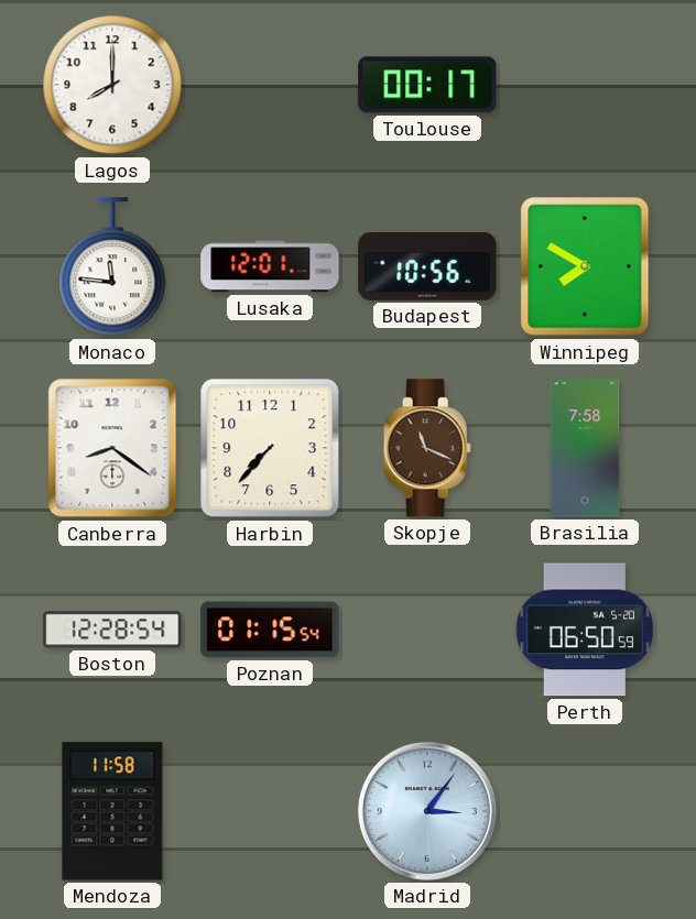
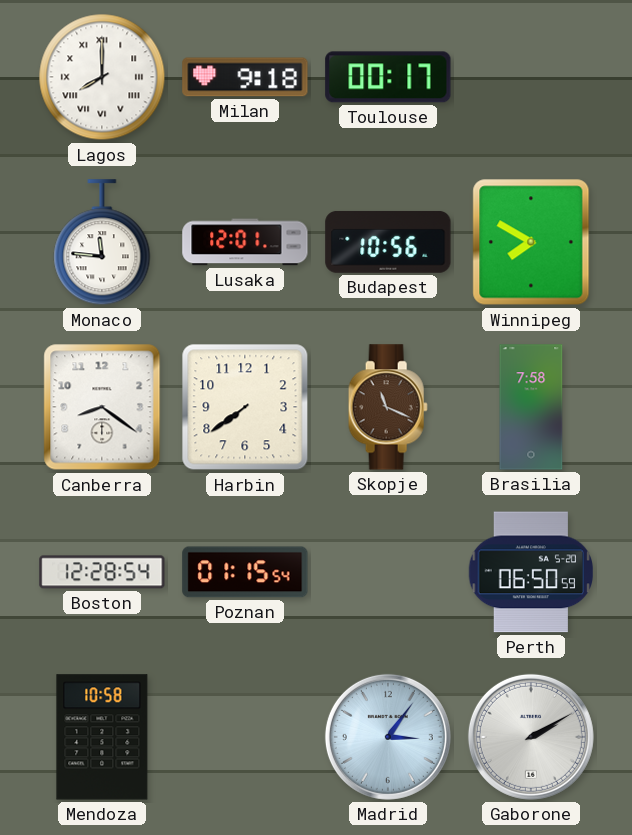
Lagos numerals: Arabic -> Roman (102, 77)
Milan: none -> 9:18 (245, 77)
Harbin: 7:37 -> 7:39 (245, 407)
Mendoza: 11:58 -> 10:58 (102, 737)
Gaborone: none -> 2:10 (531, 737)
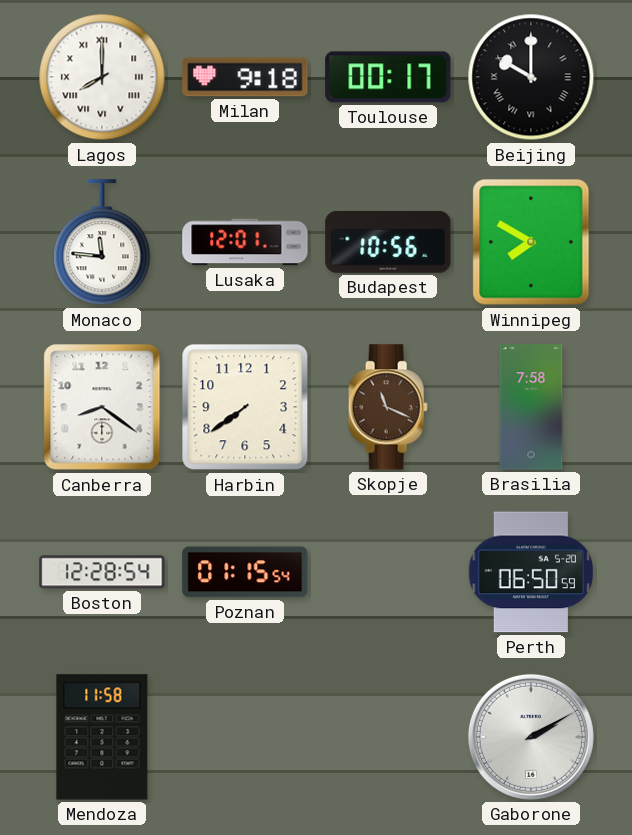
Beijing: none -> 10:00 (531, 77)
Mendoza: 10:58 -> 11:58 (102, 737)
Madrid: 3:06 -> none (388, 737)
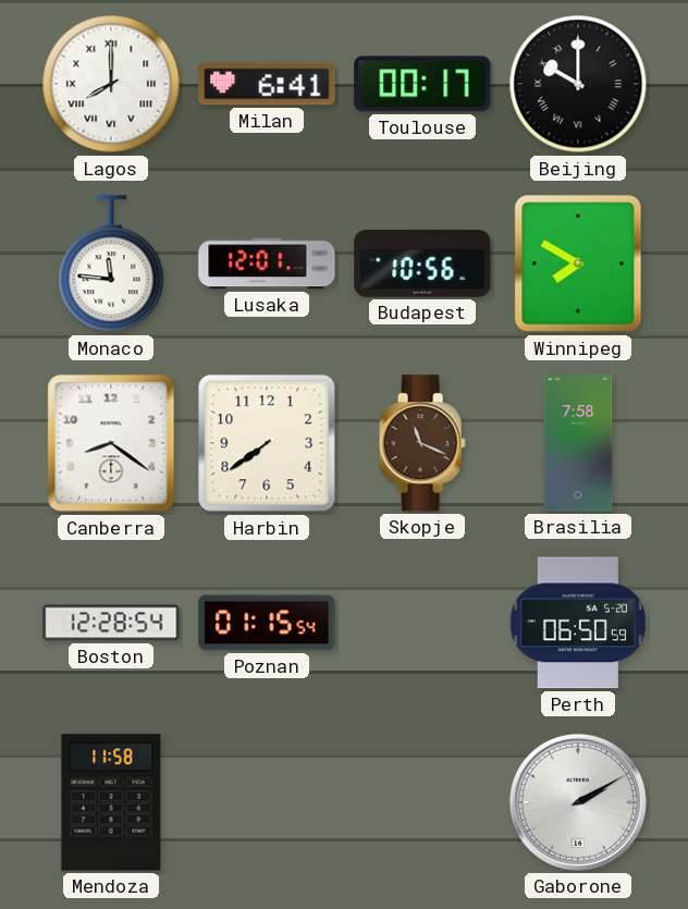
Milan: 9:18 -> 6:41 (267, 84)
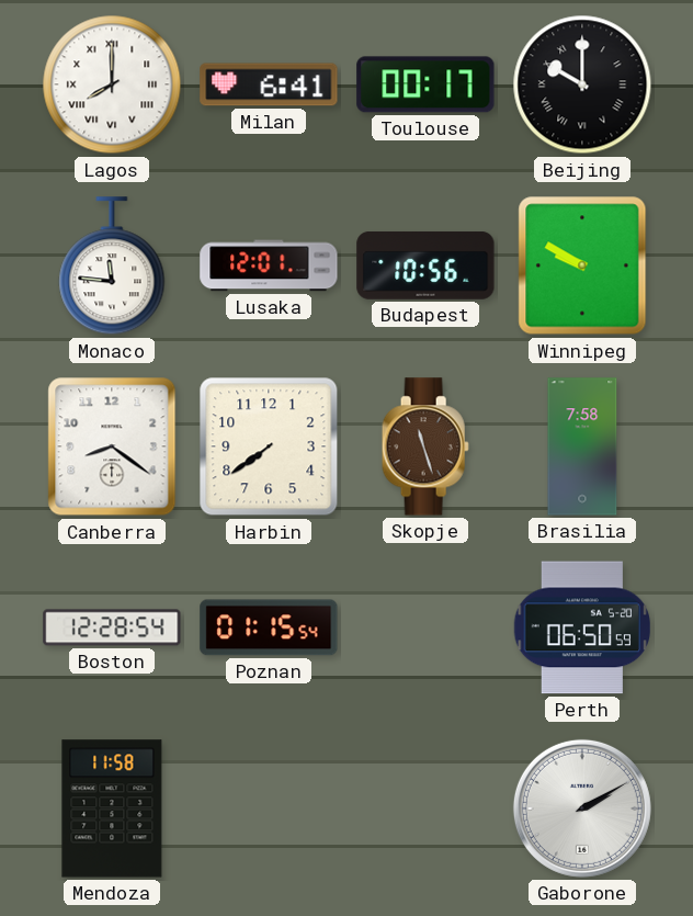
Winnipeg: 7:50 -> 9:50 (582, 265)
Skopje: 11:19 -> 11:27 (425, 446)
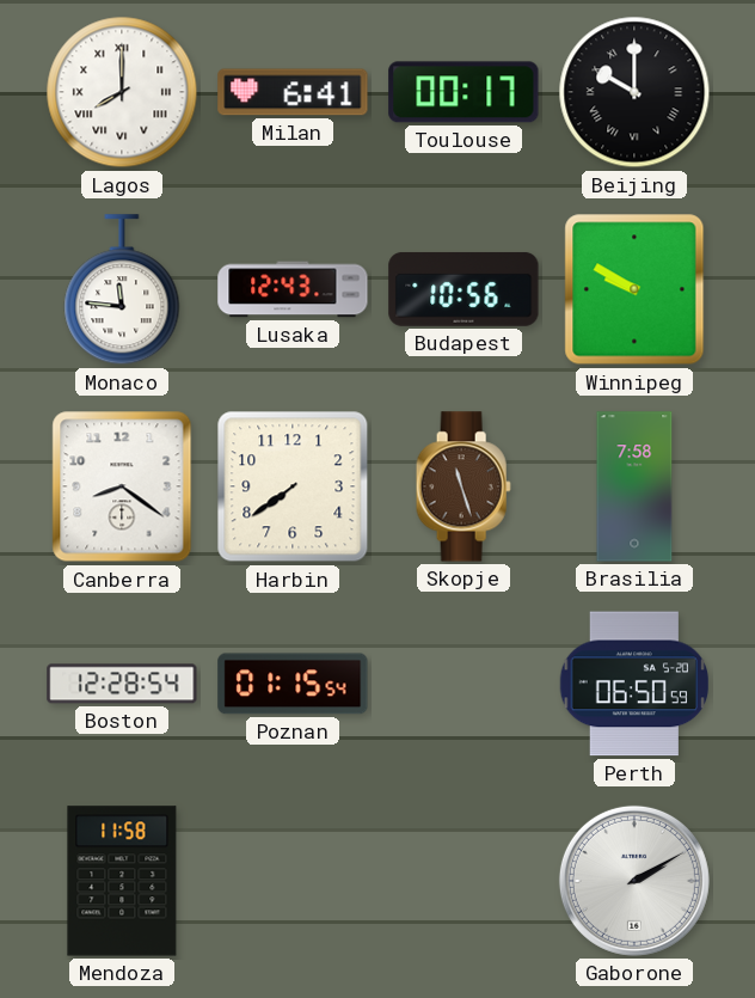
Lusaka: 12:01 -> 12:43 (293, 289)
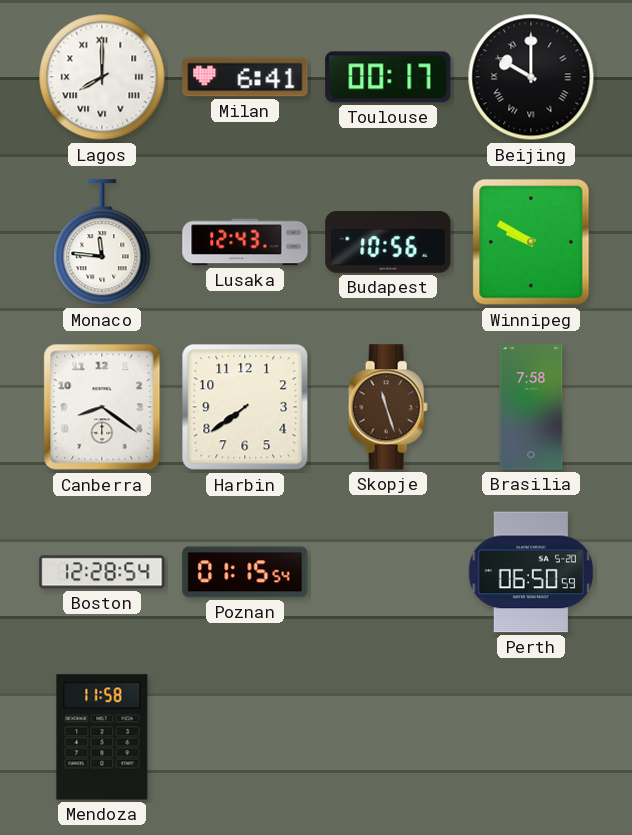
Gaborone: 2:10 -> none (634, 881)
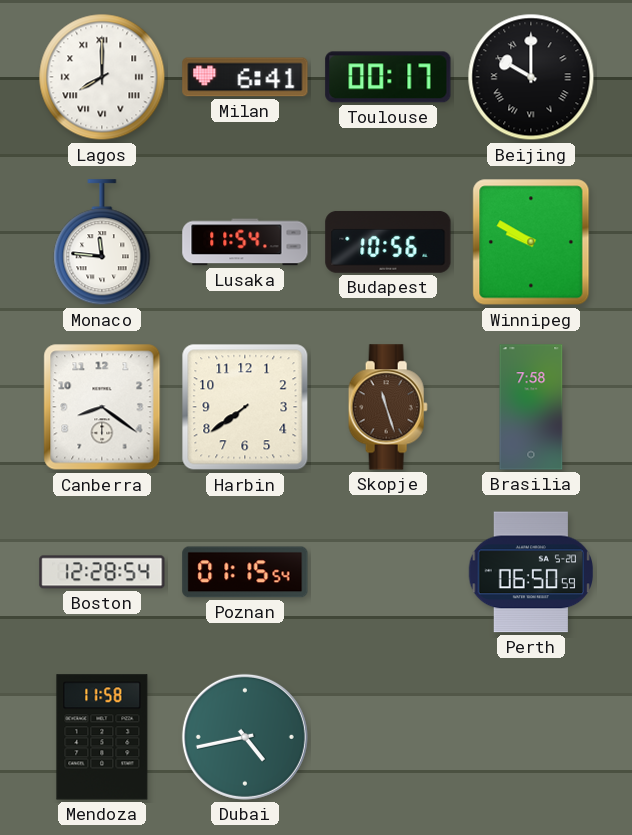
Lusaka: 12:43 -> 11:54 (245, 242)
Dubai: none -> 4:43 (245, 737)
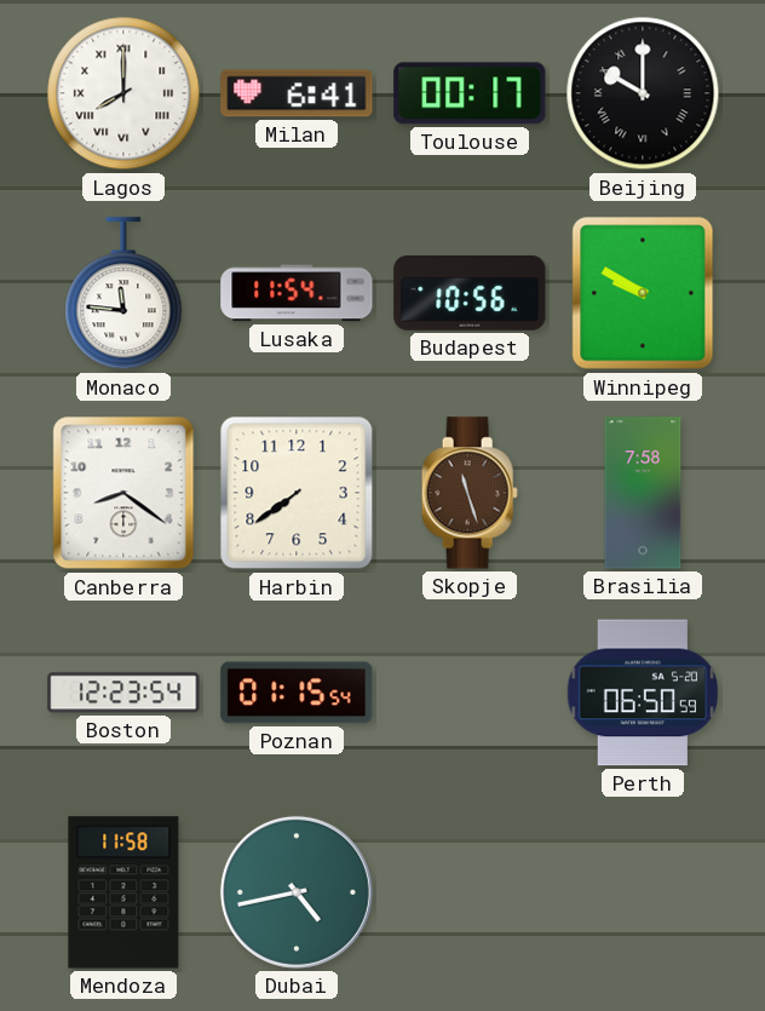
Boston: 12:28 -> 12:23 (123, 693)
